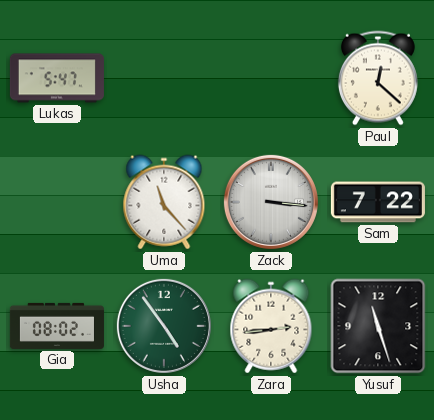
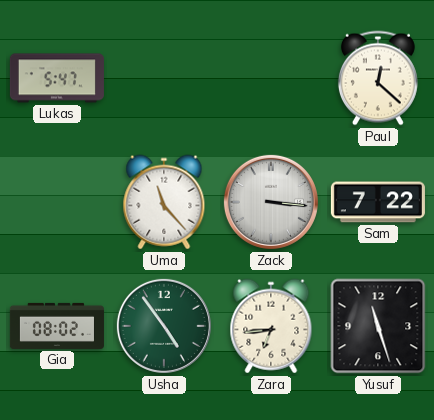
Zara: 2:44 -> 6:44 (271, 326)
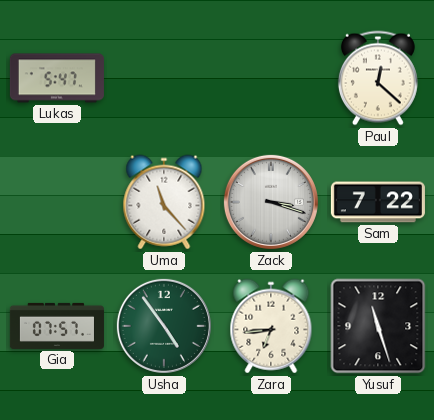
Zack: 3:16 -> 3:18 (271, 202)
Gia: 08:02 -> 07:57 (57, 326)
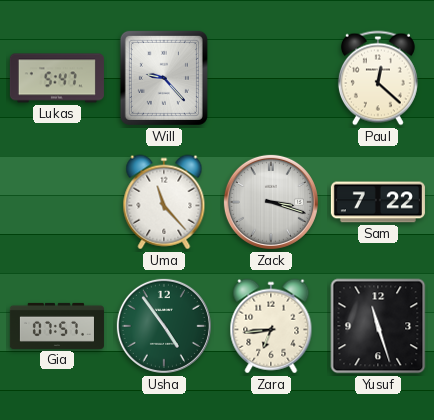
Will: none -> 9:23 (164, 78)
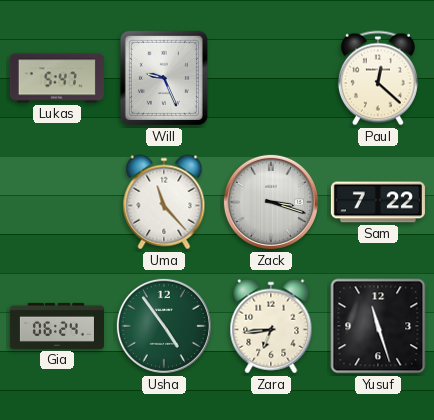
Will: 9:23 -> 9:26 (164, 78)
Gia: 07:57 -> 06:24 (57, 326)
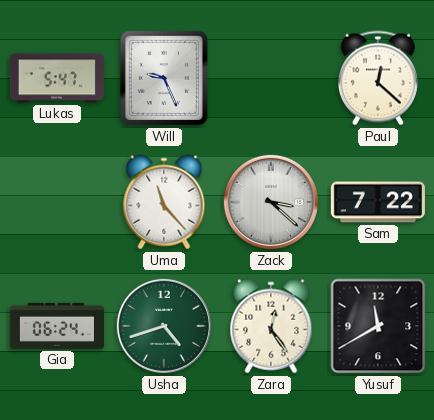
Zack: 3:18 -> 3:22 (271, 202)
Usha: 4:54 -> 4:42 (164, 326)
Zara: 6:44 -> 12:24 (271, 326)
Yusuf: 11:27 -> 11:40 (378, 326)
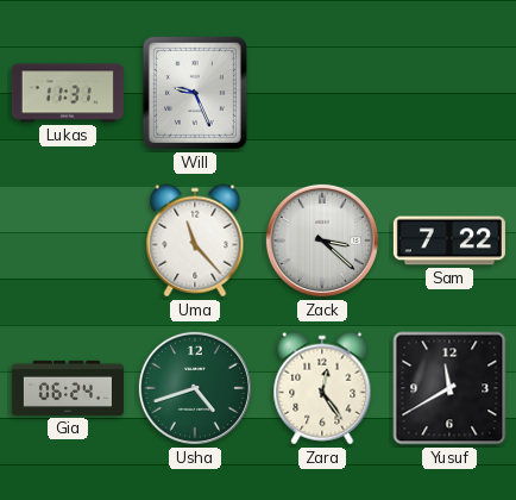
Lukas: 5:47 -> 11:31 (68, 93)
Paul: 12:22 -> none (378, 78)
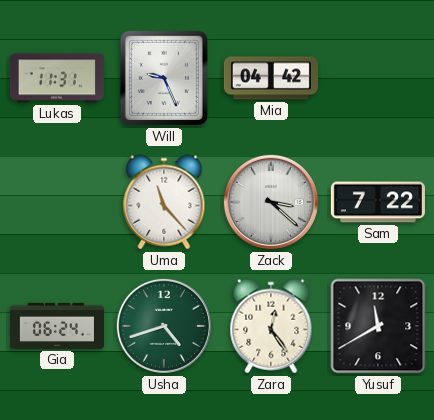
Mia: none -> 04:42 (271, 78)
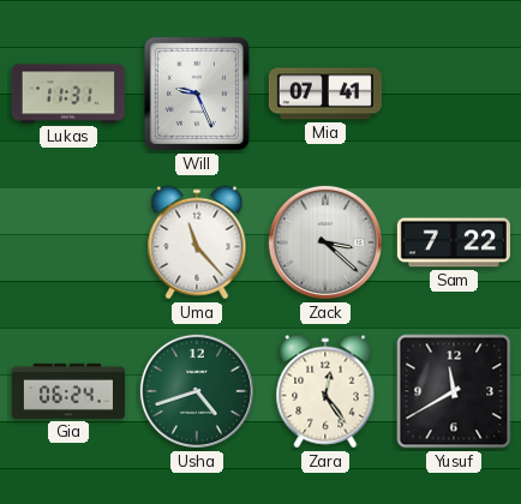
Mia: 04:42 -> 07:41 (325, 94)
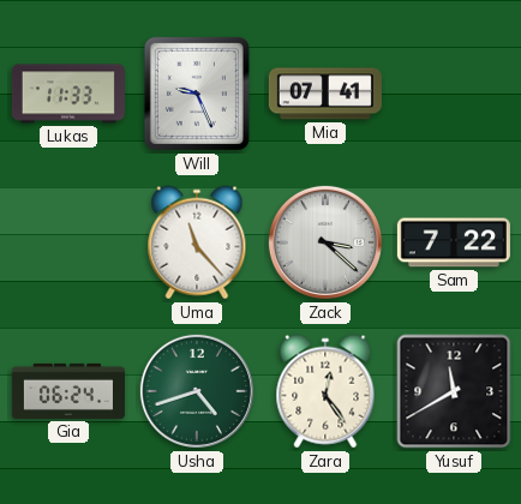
Lukas: 11:31 -> 11:33 (68, 94)
